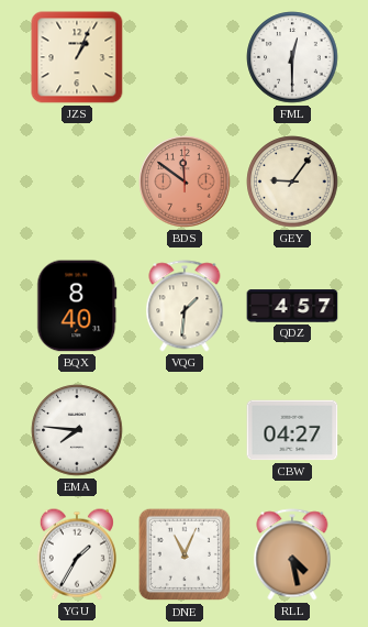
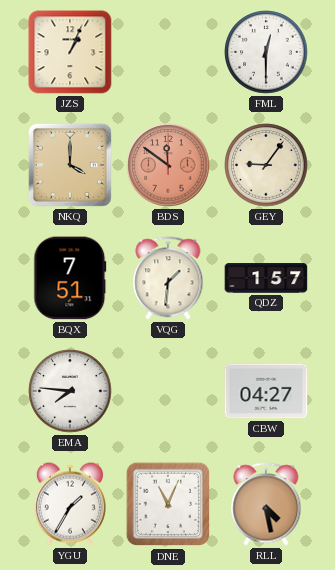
NKQ: none -> 4:00 (70, 165)
BQX: 8:40 -> 7:51 (70, 278)
QDZ: 4:57 -> 1:57 (266, 278)
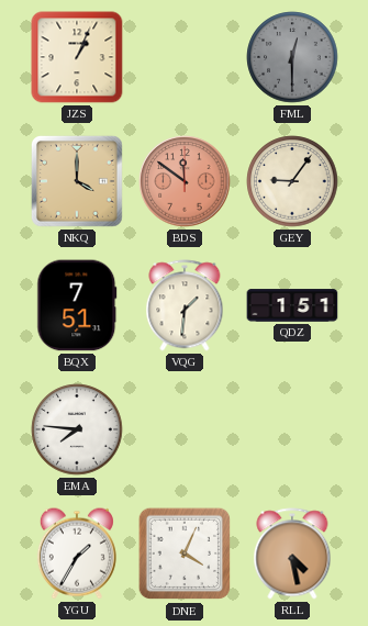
FML dial: white -> grey (292, 57)
QDZ: 1:57 -> 1:51 (292, 305)
CBW: 04:27 -> none (266, 391)
DNE: 11:04 -> 4:04 (185, 554)
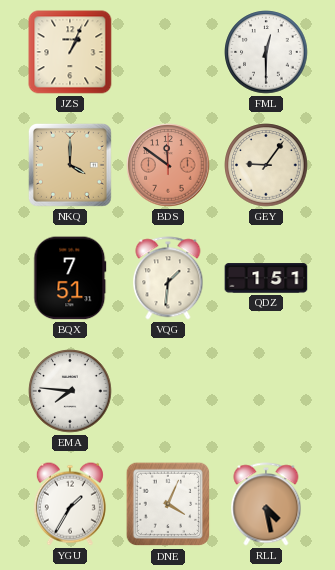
FML dial: grey -> white (266, 52)
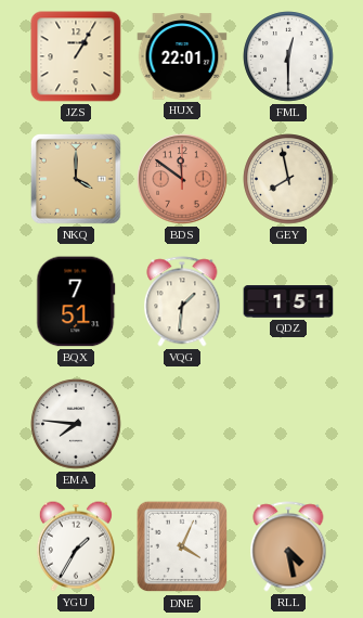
JZS: 1:04 -> 1:05 (76, 56)
HUX: none -> 22:01 (182, 56)
GEY: 9:06 -> 7:58 (288, 179)
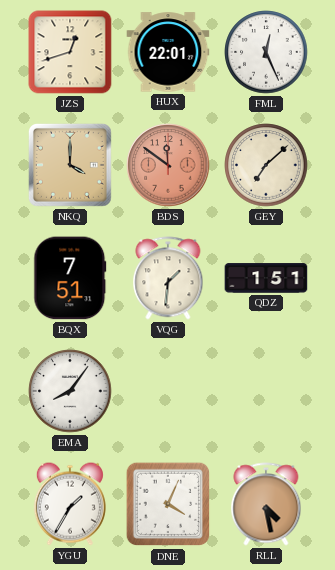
JZS: 1:05 -> 12:42 (70, 52)
FML: 12:30 -> 12:26 (266, 52)
GEY: 7:58 -> 7:08 (266, 165)
EMA: 7:46 -> 8:06 (70, 391)
